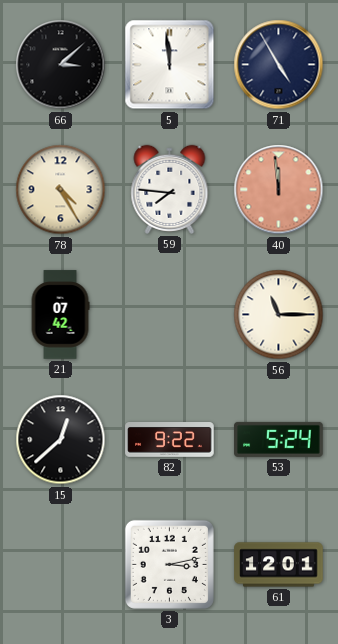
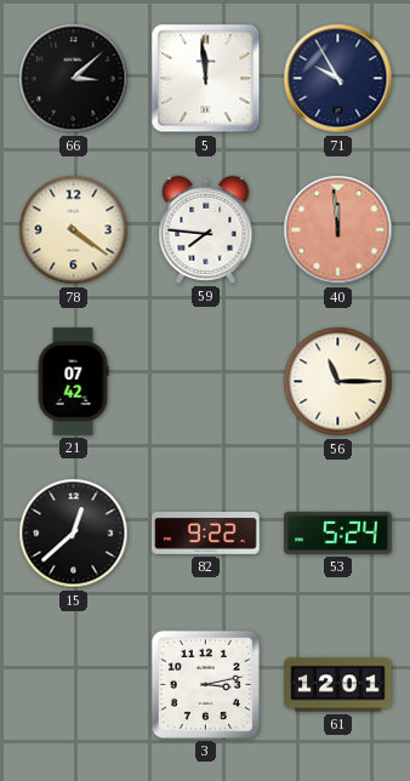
71: 4:55 -> 9:55 (338, 79)
78: 4:25 -> 4:21 (74, 230)
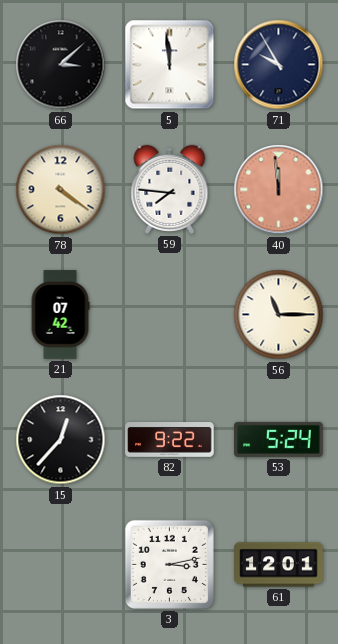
15: 12:38 -> 12:37 (61, 440)
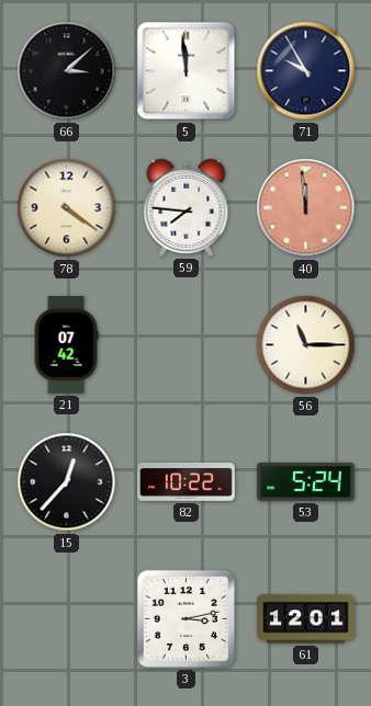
82: 9:22 -> 10:22 (187, 482)
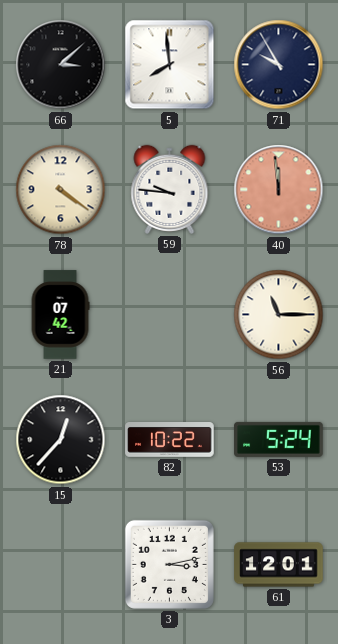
5: 11:59 -> 7:59 (170, 65)
59: 7:46 -> 9:46 (170, 189)
